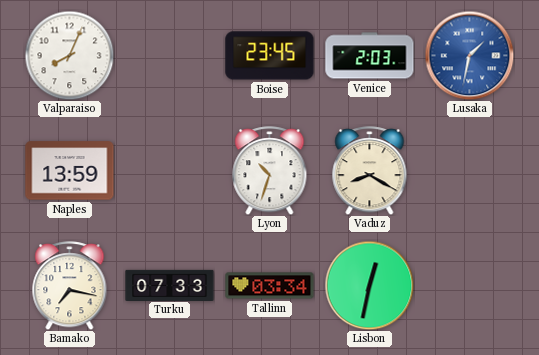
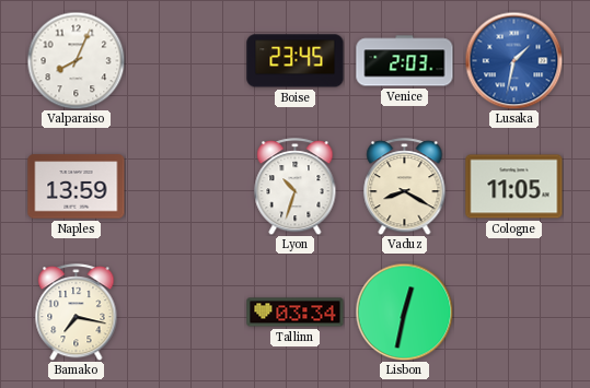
Cologne: none -> 11:05 (514, 187)
Turku: 07:33 -> none (170, 285)
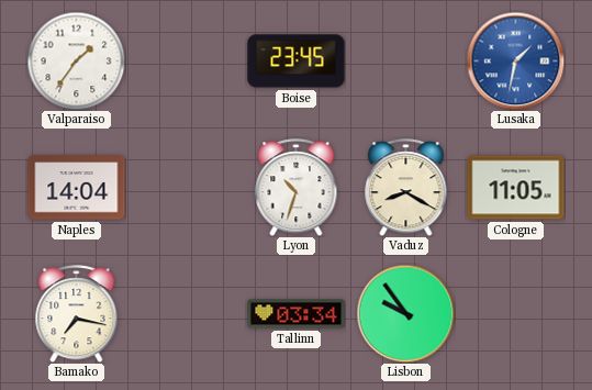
Valparaiso: 8:04 -> 1:36 (76, 60)
Venice: 2:03 -> none (405, 61)
Naples: 13:59 -> 14:04 (77, 188)
Lisbon: 12:32 -> 9:54 (405, 313)
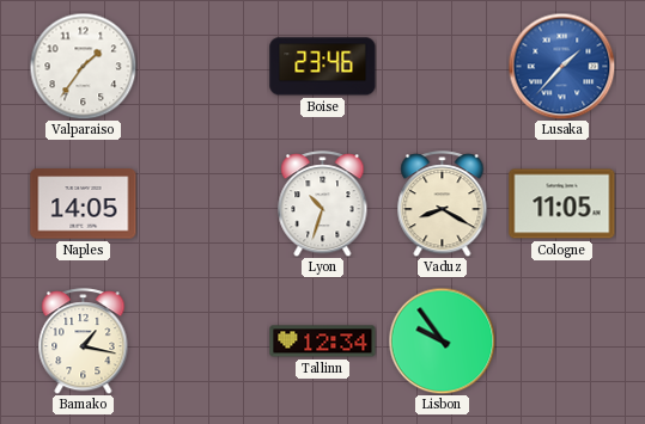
Boise: 23:45 -> 23:46 (323, 67)
Lusaka: 1:32 -> 1:37 (561, 66)
Naples: 14:04 -> 14:05 (84, 204)
Bamako: 7:17 -> 1:17 (84, 342)
Tallinn: 03:34 -> 12:34 (323, 342)
